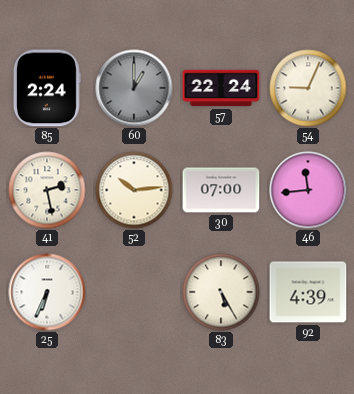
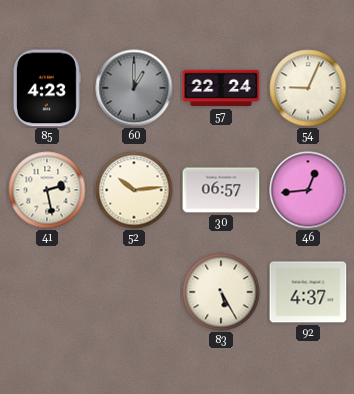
85: 2:24 -> 4:23 (47, 88)
30: 07:00 -> 06:57 (221, 190)
46: 11:44 -> 12:44 (308, 190)
25: 6:34 -> none (47, 292)
92: 4:39 -> 4:37 (308, 292)
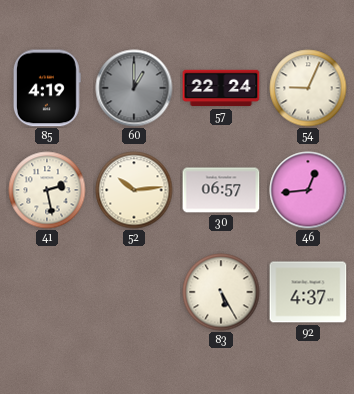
85: 4:23 -> 4:19 (47, 88)
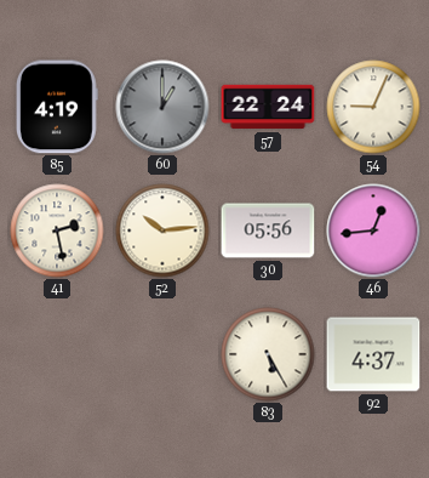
30: 06:57 -> 05:56 (268, 231)
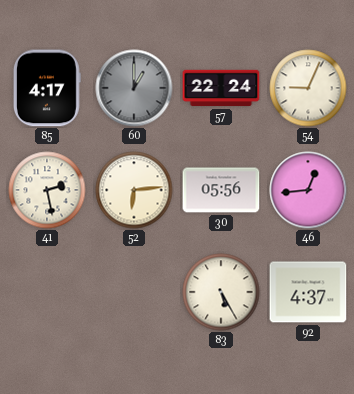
85: 4:19 -> 4:17 (47, 88)
52: 10:14 -> 6:14 (134, 190)
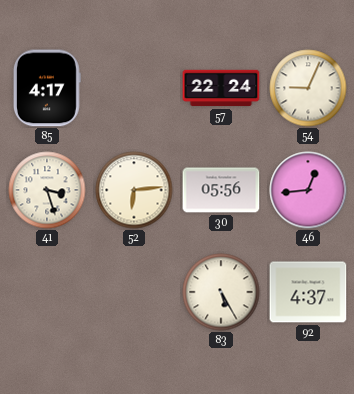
60: 1:00 -> none (134, 88)
41: 2:28 -> 3:27 (47, 190)
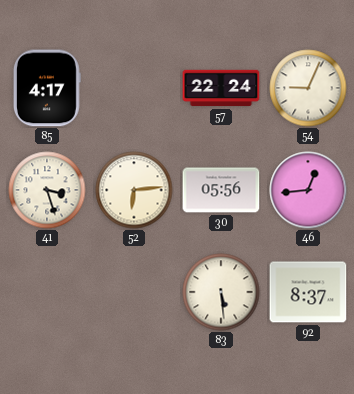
83: 5:25 -> 5:29 (221, 292)
92: 4:37 -> 8:37 (308, 292)
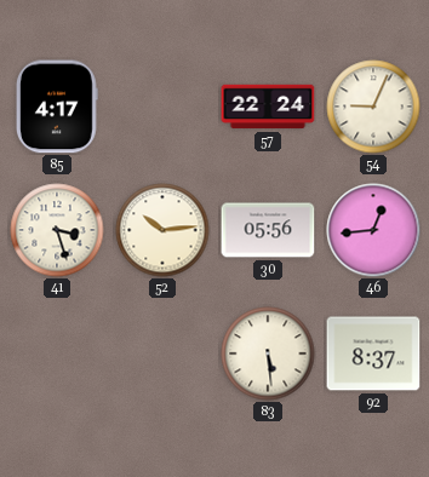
52: 6:14 -> 10:14 (162, 230)
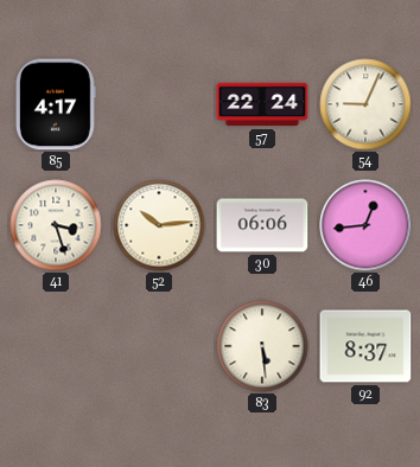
30: 05:56 -> 06:06 (262, 225)
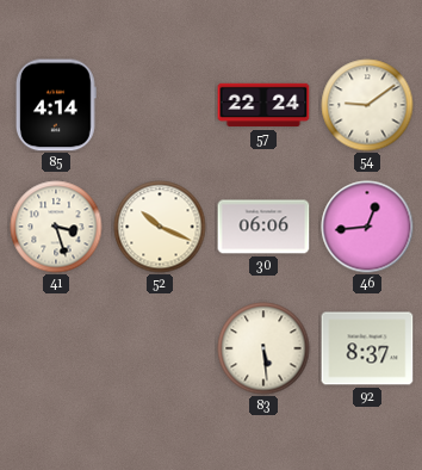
85: 4:17 -> 4:14 (56, 105)
54: 9:04 -> 9:09 (367, 105)
52: 10:14 -> 10:19 (160, 227)
